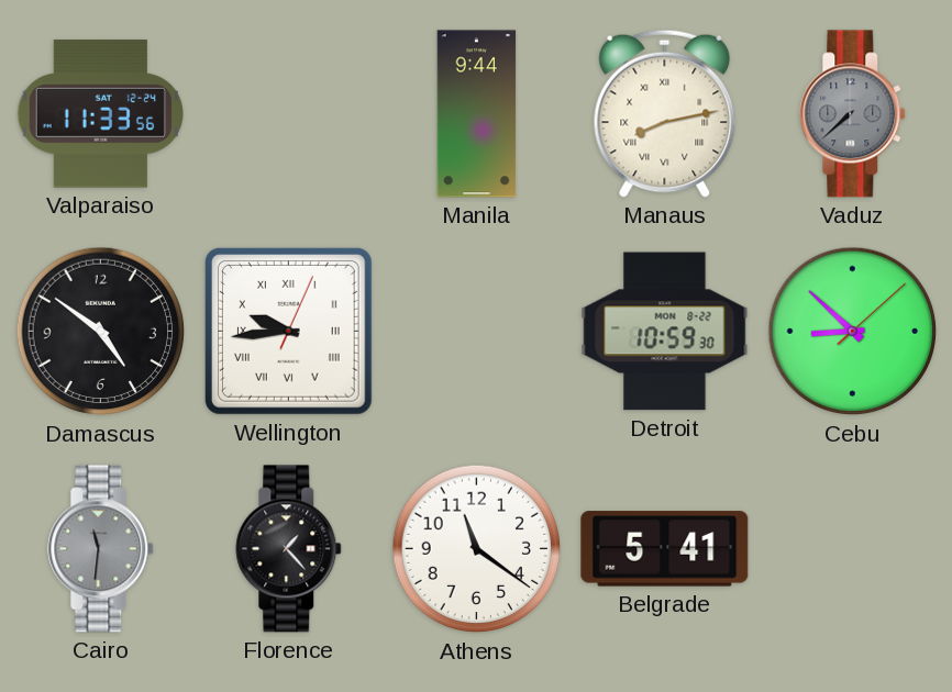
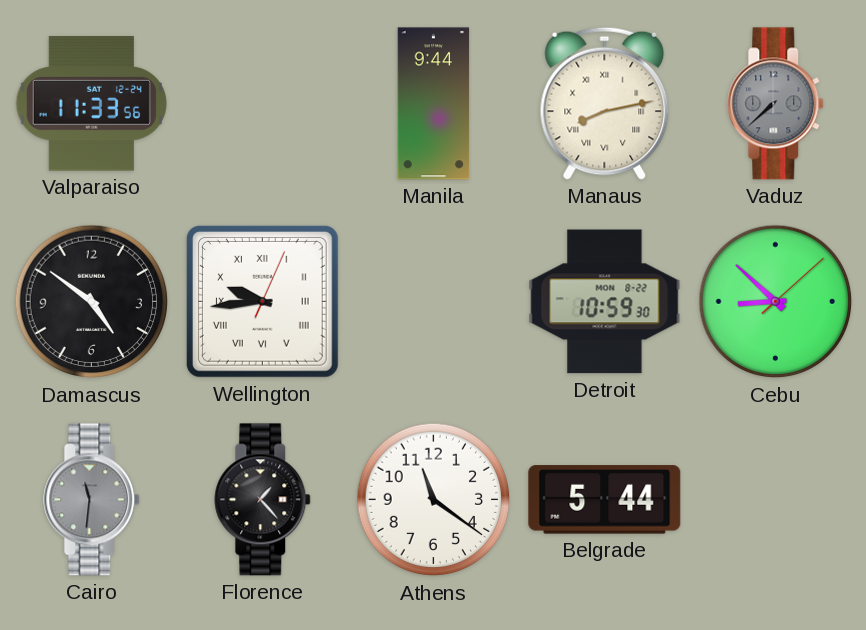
Belgrade: 5:41 -> 5:44 (605, 500)
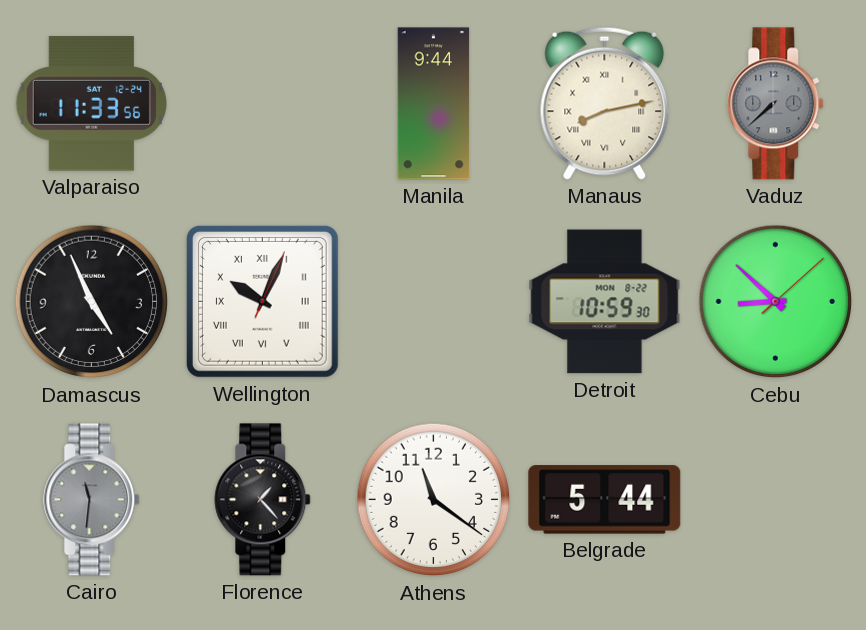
Damascus: 4:51 -> 4:56 (92, 302)
Wellington: 9:44 -> 10:04 (262, 301)
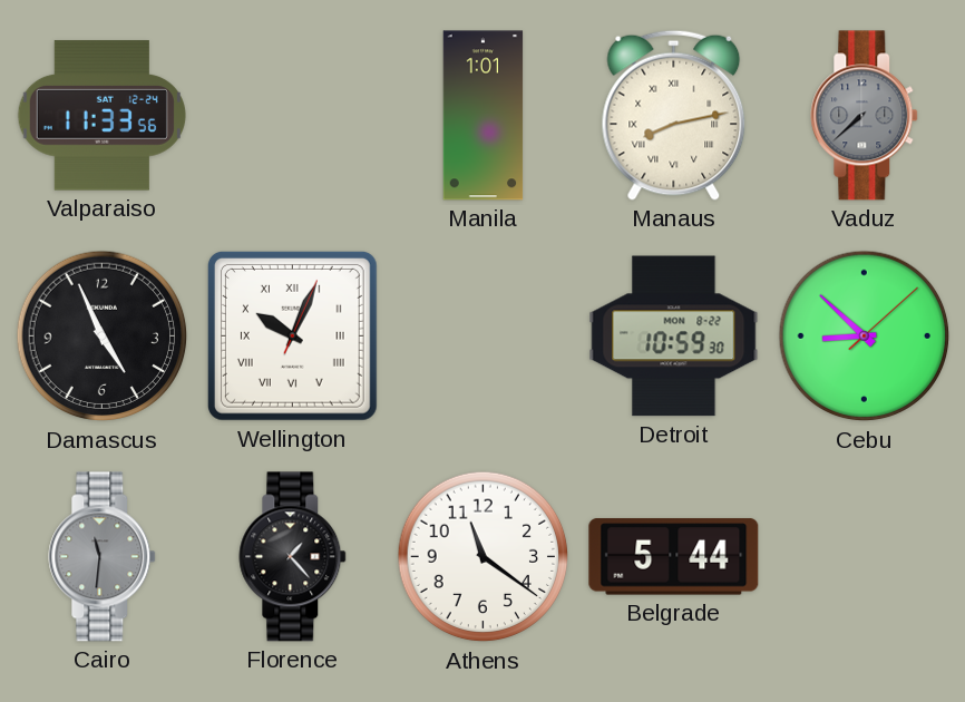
Manila: 9:44 -> 1:01 (484, 116)
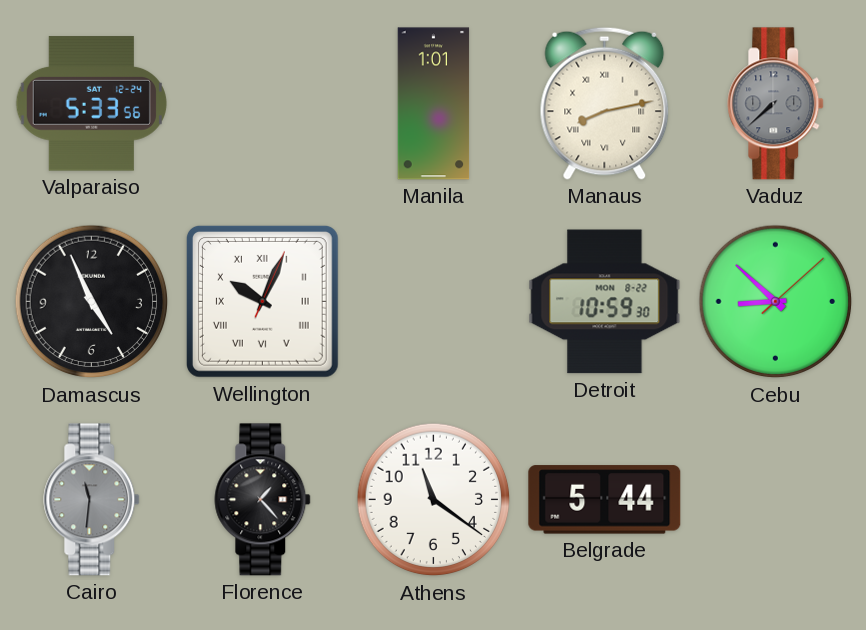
Valparaiso: 11:33 -> 5:33 (91, 104)
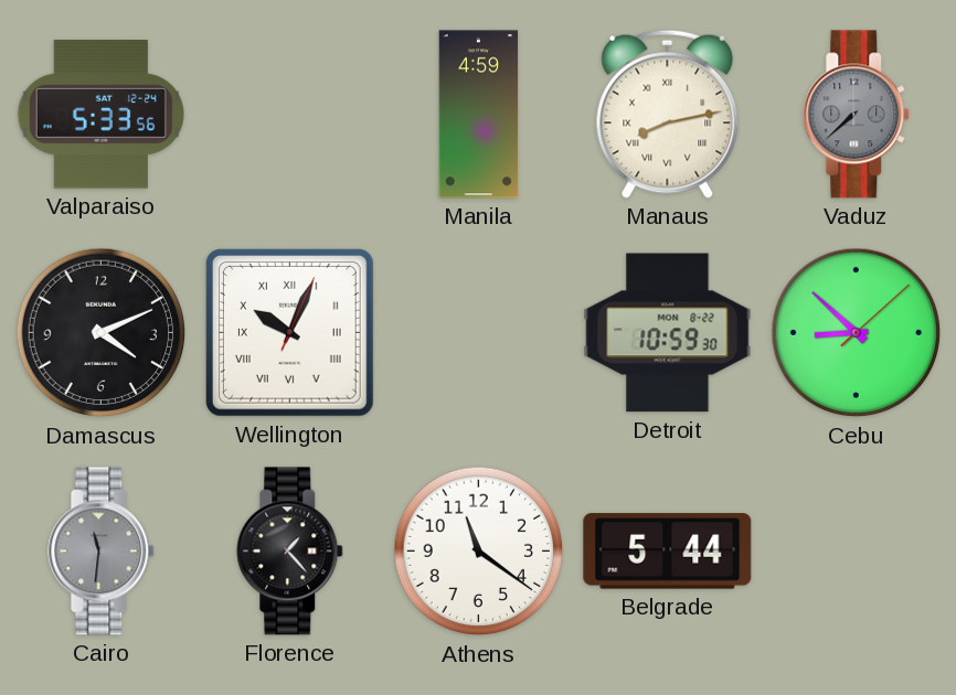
Manila: 1:01 -> 4:59 (479, 115)
Damascus: 4:56 -> 4:11 (102, 333)
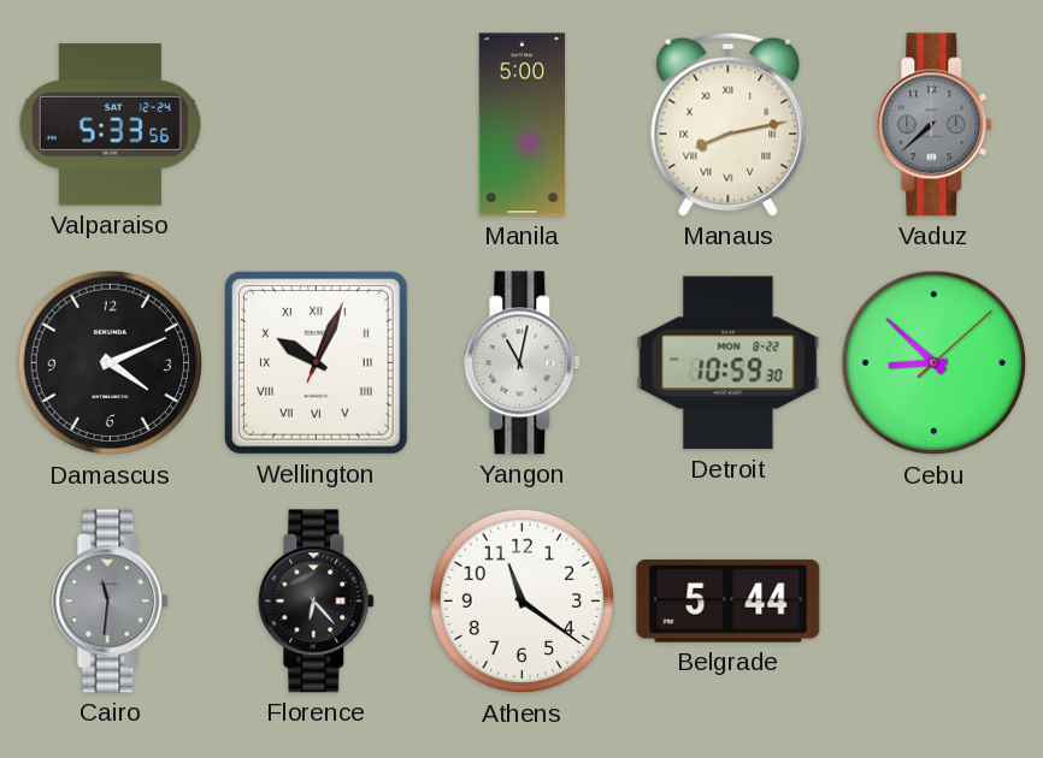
Manila: 4:59 -> 5:00 (523, 125)
Yangon: none -> 11:02 (523, 363)
Florence: 1:23 -> 6:23 (317, 602)
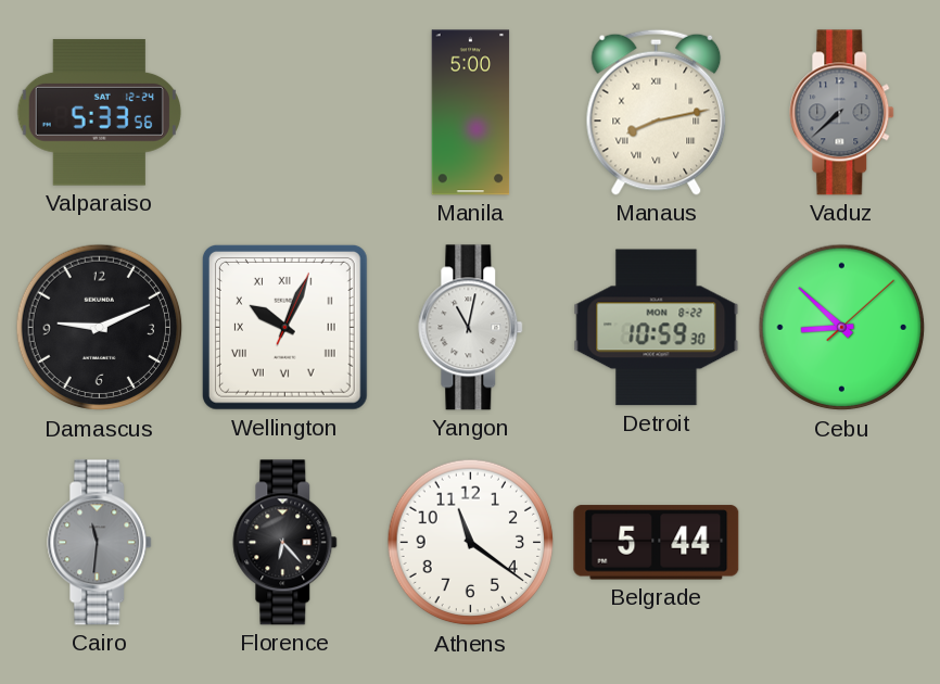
Damascus: 4:11 -> 9:11 (100, 328)
